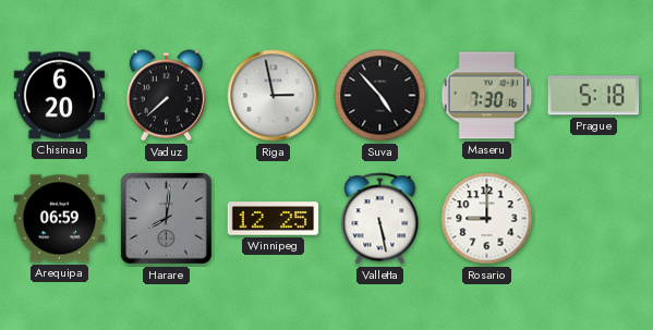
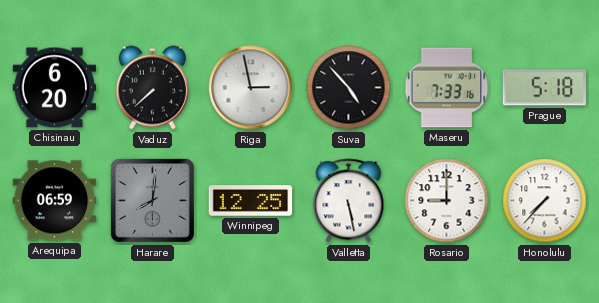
Maseru: 7:30 -> 7:33 (447, 88)
Honolulu: none -> 7:37 (545, 201)
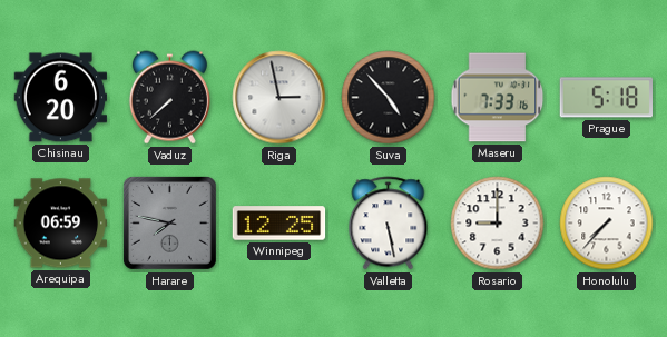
Harare: 8:01 -> 7:47 (169, 222)
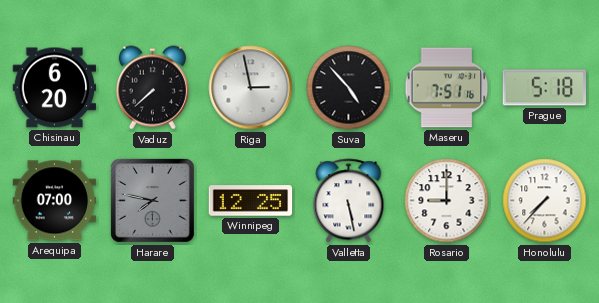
Maseru: 7:33 -> 7:51 (447, 88)
Arequipa: 06:59 -> 07:00 (55, 201)
